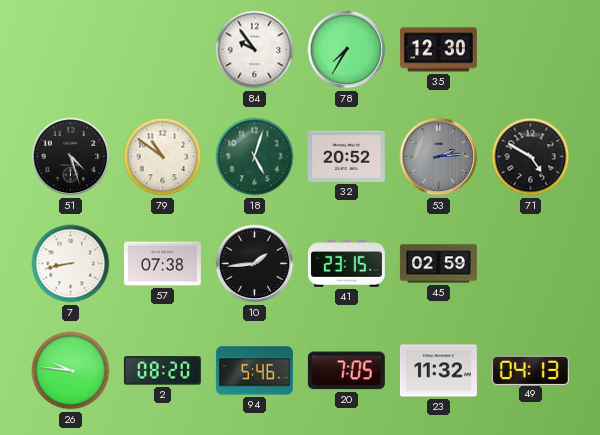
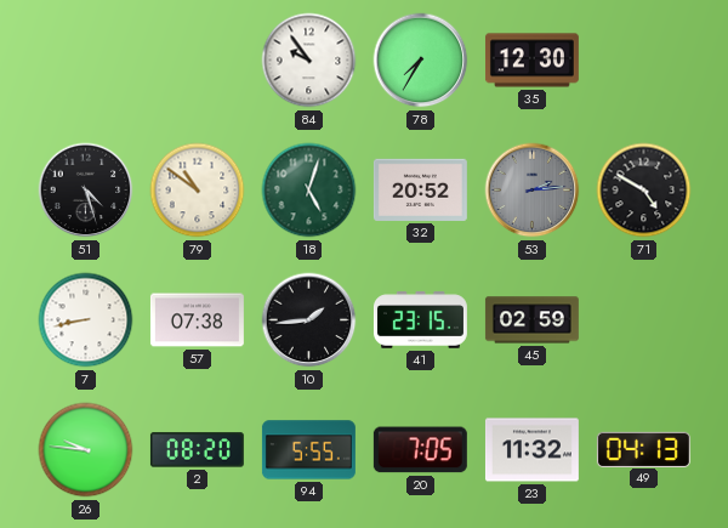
94: 5:46 -> 5:55 (308, 450)
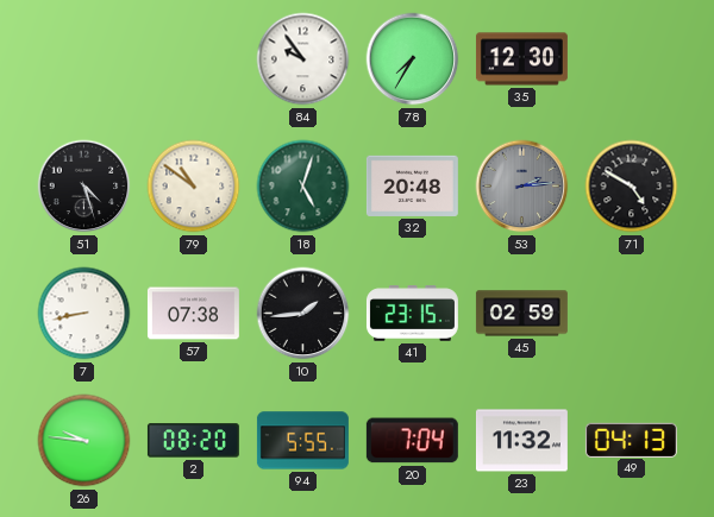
32: 20:52 -> 20:48 (412, 185)
20: 7:05 -> 7:04 (412, 441)
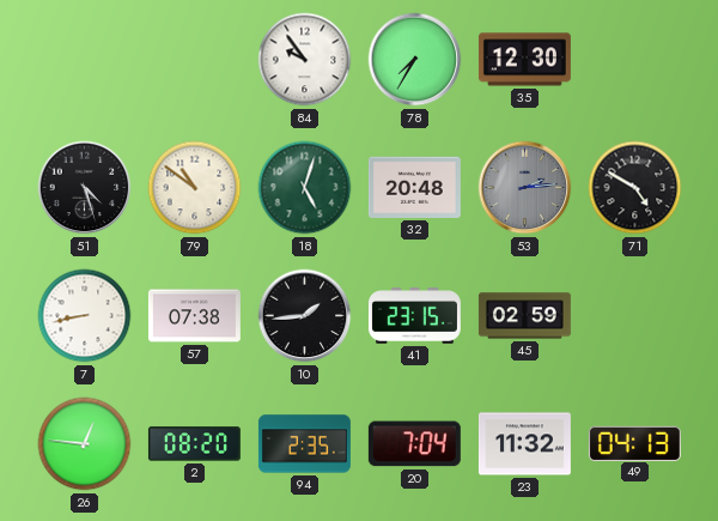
26: 9:46 -> 12:46 (85, 444)
94: 5:55 -> 2:35 (304, 444)
